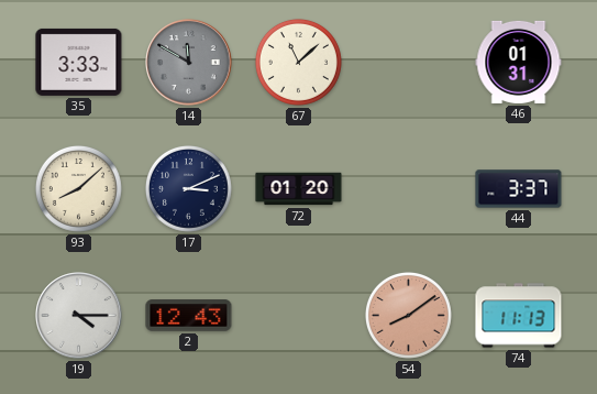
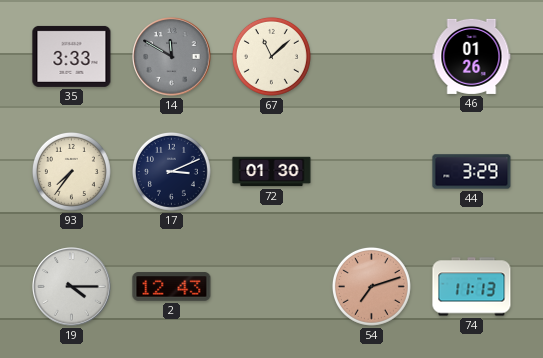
46: 01:31 -> 01:26 (472, 56)
93: 8:08 -> 7:36 (71, 171)
72: 01:20 -> 01:30 (272, 172)
44: 3:37 -> 3:29 (472, 172)
54: 8:09 -> 7:12 (371, 286)
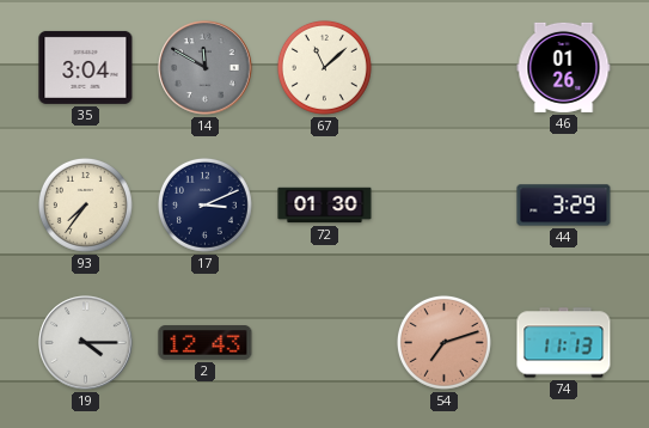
35: 3:33 -> 3:04 (86, 67)
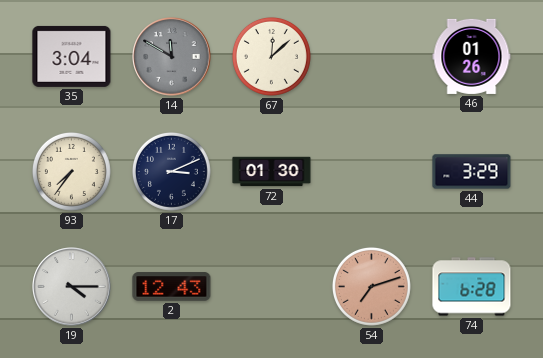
67: 11:08 -> 12:08 (271, 56)
74: 11:13 -> 6:28 (472, 287)
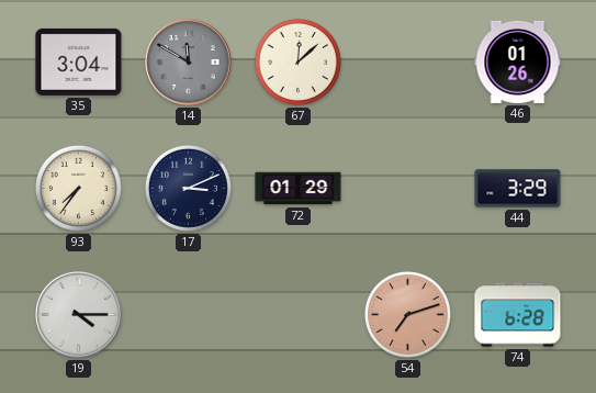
72: 01:30 -> 01:29 (299, 189)
2: 12:43 -> none (172, 287)
